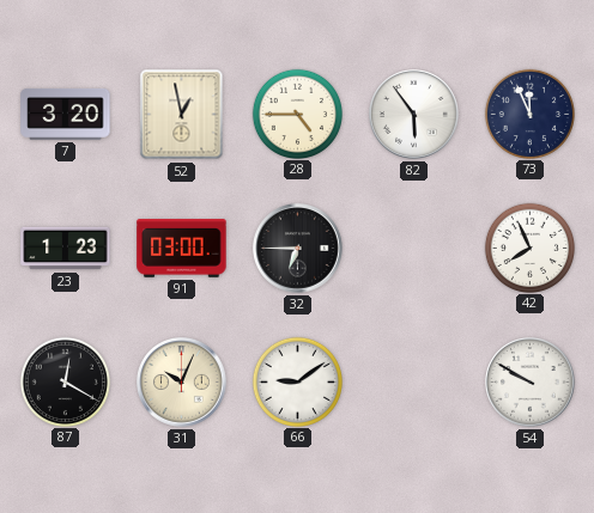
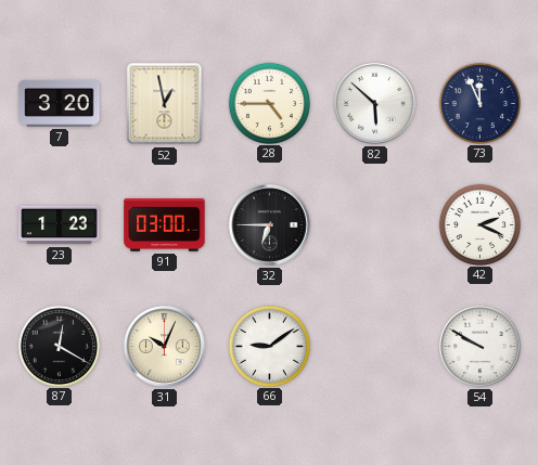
82: 5:54 -> 5:52 (375, 104)
42: 7:56 -> 2:19 (479, 224)
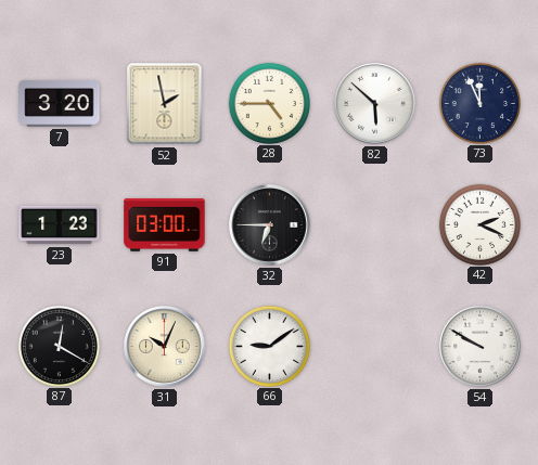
52: 12:58 -> 1:58 (165, 104)
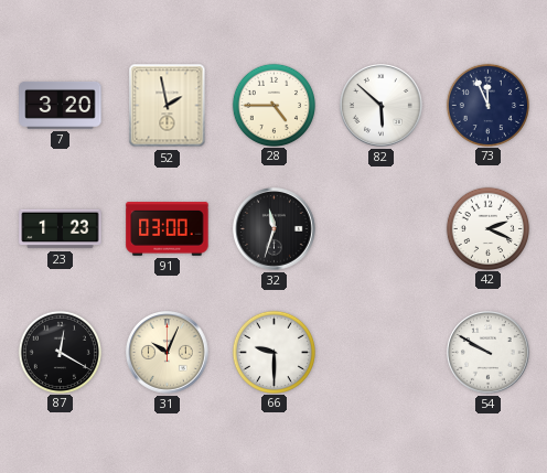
32: 6:45 -> 11:33 (275, 229)
66: 9:09 -> 9:30 (273, 352)
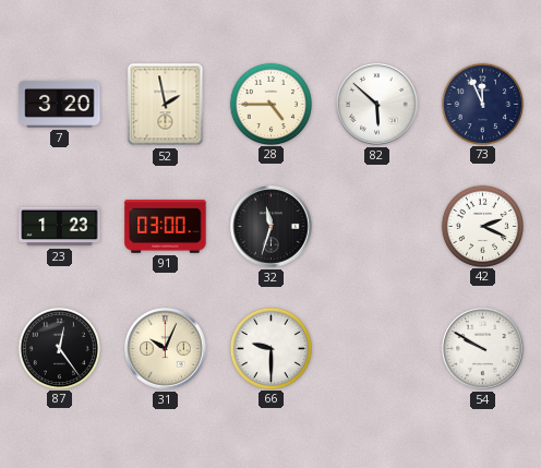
87: 12:20 -> 12:24 (59, 348)
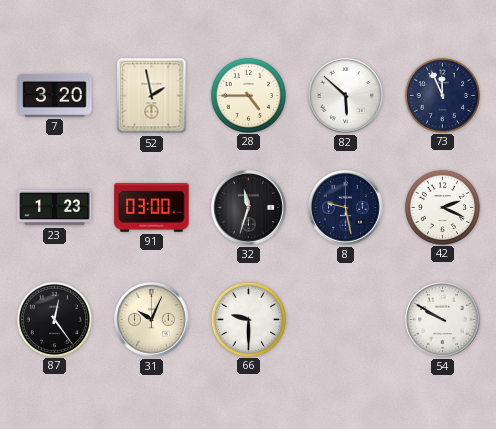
8: none -> 9:28 (346, 208)
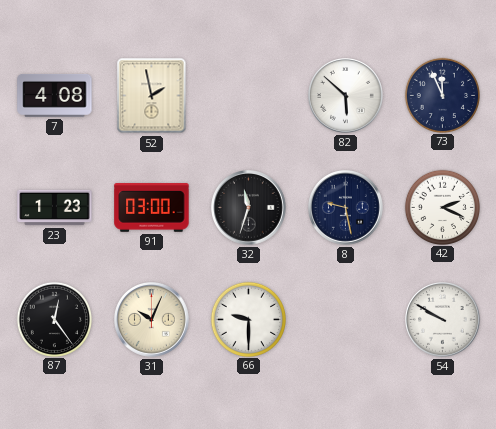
7: 3:20 -> 4:08 (55, 96)
28: 4:45 -> none (248, 95)
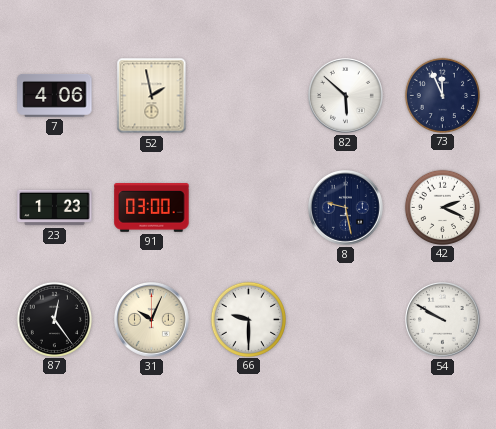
7: 4:08 -> 4:06 (55, 96)
32: 11:33 -> none (249, 208)
